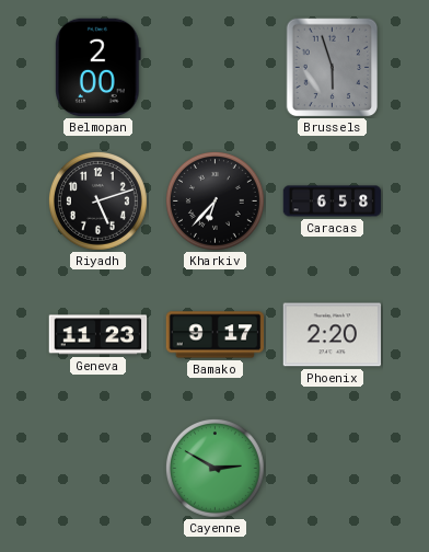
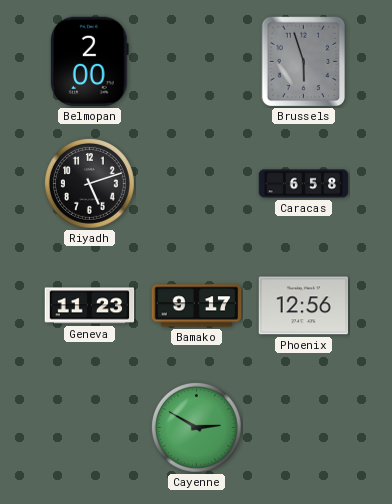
Kharkiv: 6:37 -> none (215, 200)
Phoenix: 2:20 -> 12:56 (304, 306)
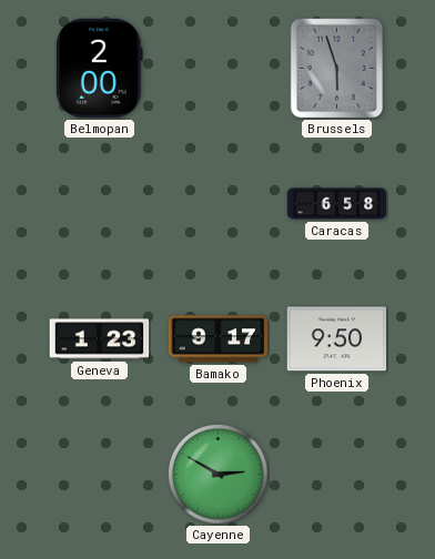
Riyadh: 5:12 -> none (89, 183)
Geneva: 11:23 -> 1:23 (100, 339)
Phoenix: 12:56 -> 9:50 (337, 339)
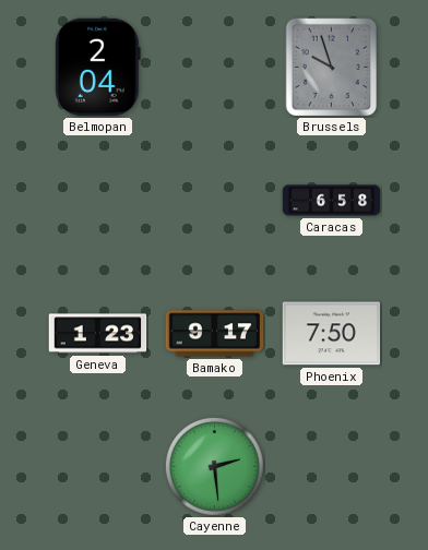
Belmopan: 2:00 -> 2:04 (98, 68)
Brussels: 5:57 -> 9:57 (332, 68)
Phoenix: 9:50 -> 7:50 (332, 334)
Cayenne: 2:50 -> 2:29 (214, 466)
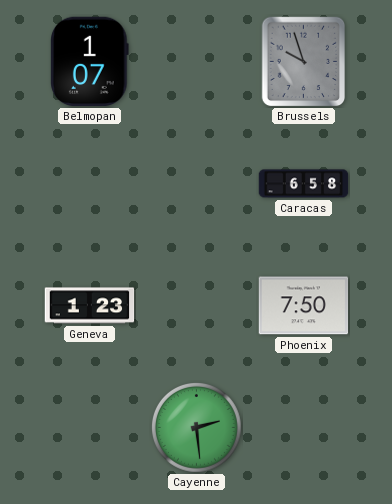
Belmopan: 2:04 -> 1:07 (90, 62)
Bamako: 9:17 -> none (215, 334)
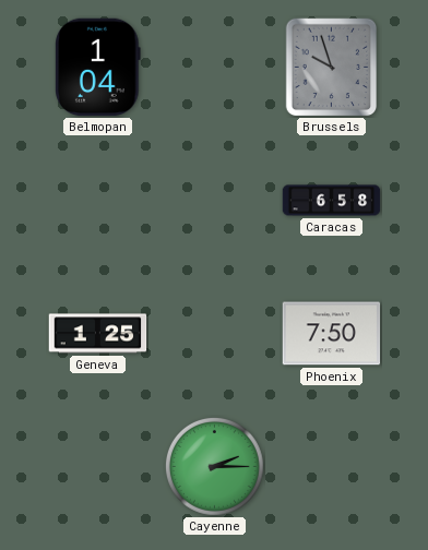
Belmopan: 1:07 -> 1:04 (98, 68)
Geneva: 1:23 -> 1:25 (98, 334)
Cayenne: 2:29 -> 2:15 (214, 466)
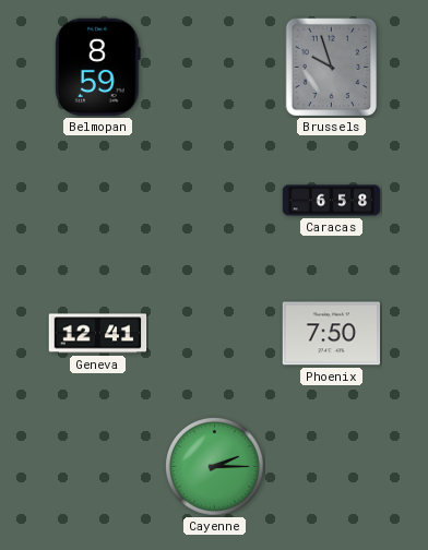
Belmopan: 1:04 -> 8:59 (98, 68)
Geneva: 1:25 -> 12:41 (98, 334)
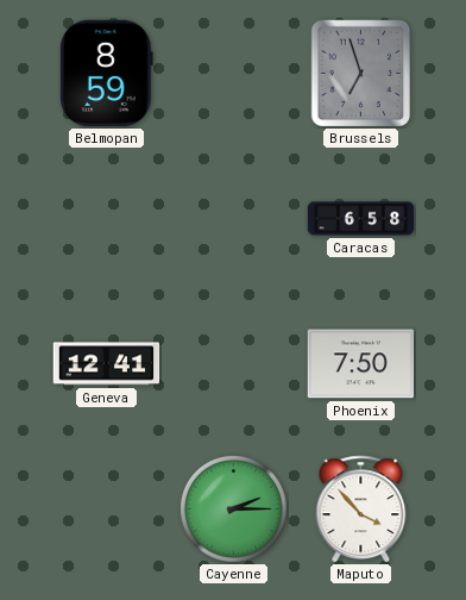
Brussels: 9:57 -> 6:57 (361, 74)
Maputo: none -> 3:53 (361, 510)
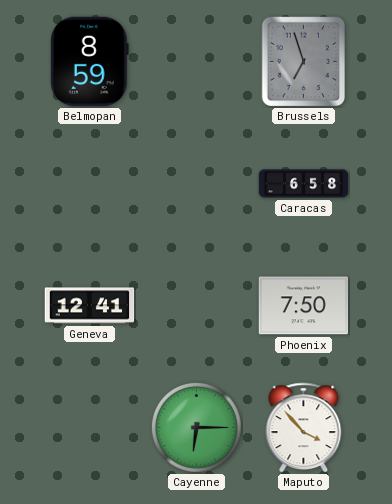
Cayenne: 2:15 -> 6:15 (196, 427)
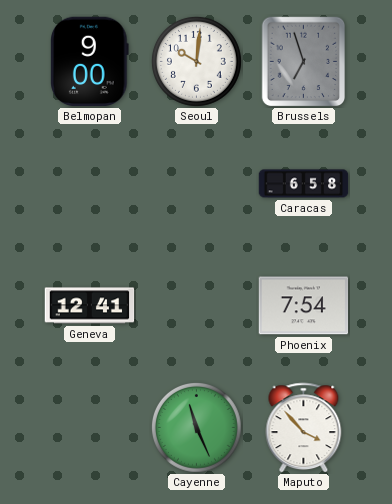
Belmopan: 8:59 -> 9:00 (90, 62)
Seoul: none -> 10:01 (196, 61)
Phoenix: 7:50 -> 7:54 (304, 306)
Cayenne: 6:15 -> 11:26 (196, 427)
